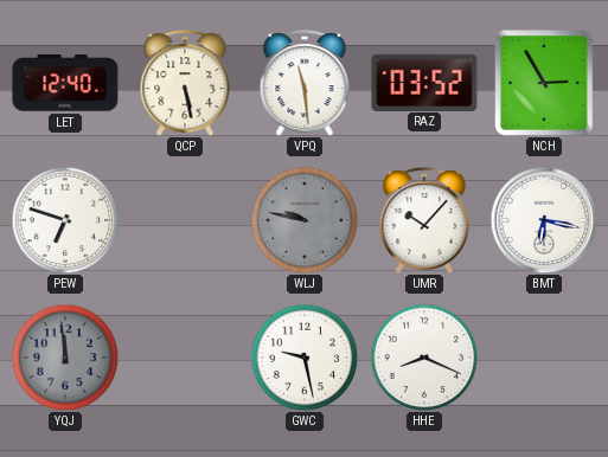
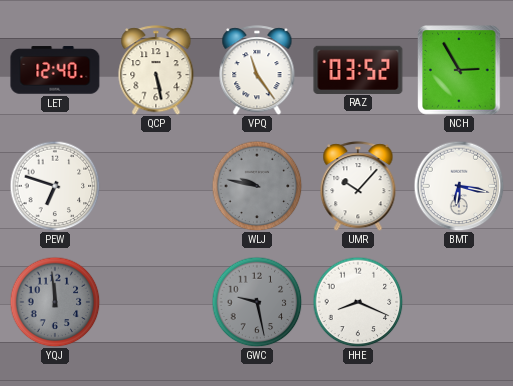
VPQ: 11:29 -> 11:24 (257, 70)
GWC dial: white -> grey (257, 302)
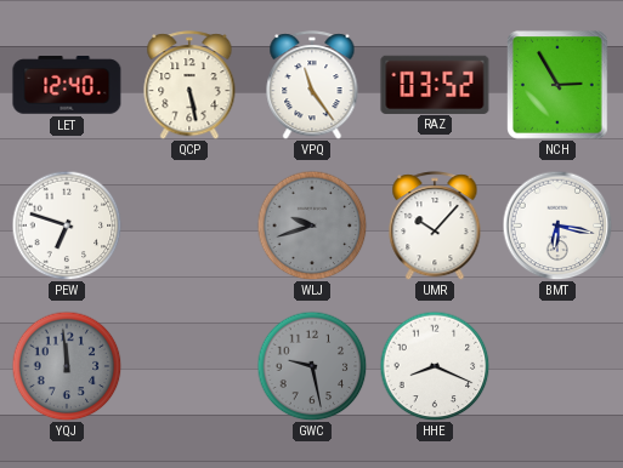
WLJ: 9:47 -> 9:42 (312, 226)
